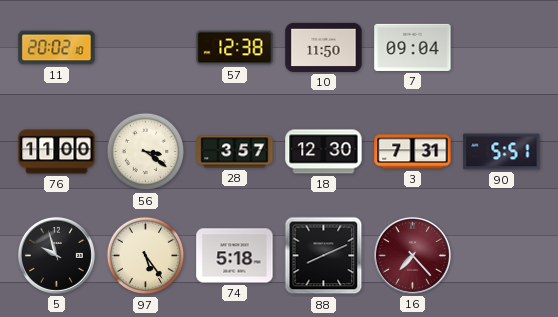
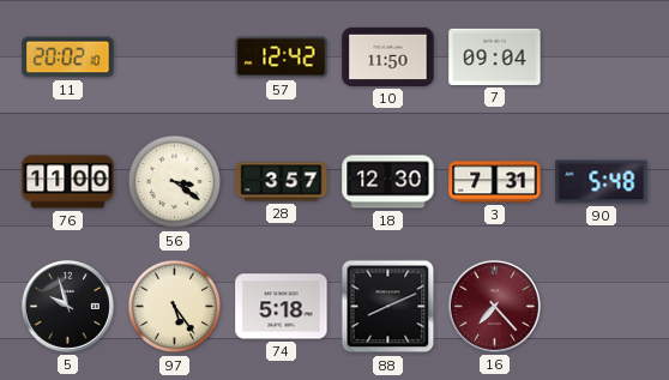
57: 12:38 -> 12:42 (282, 58)
90: 5:51 -> 5:48 (602, 182)
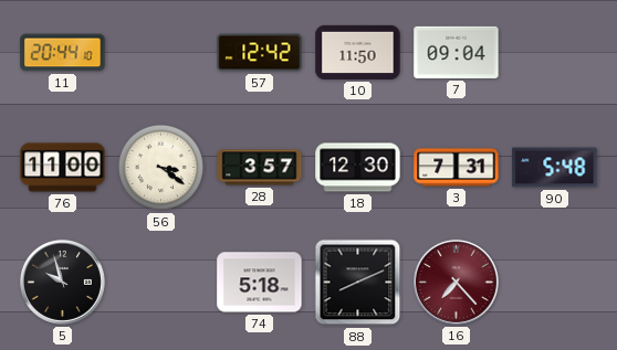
11: 20:02 -> 20:44 (63, 53)
97: 5:24 -> none (175, 307)
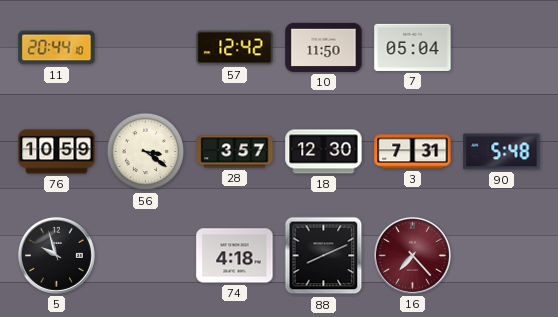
7: 09:04 -> 05:04 (413, 47)
76: 11:00 -> 10:59 (57, 152)
74: 5:18 -> 4:18 (235, 256)
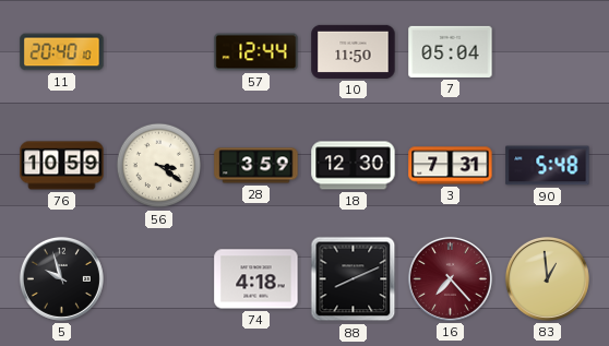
11: 20:44 -> 20:40 (62, 52)
57: 12:42 -> 12:44 (256, 52)
28: 3:57 -> 3:59 (256, 166)
83: none -> 12:59 (547, 278)
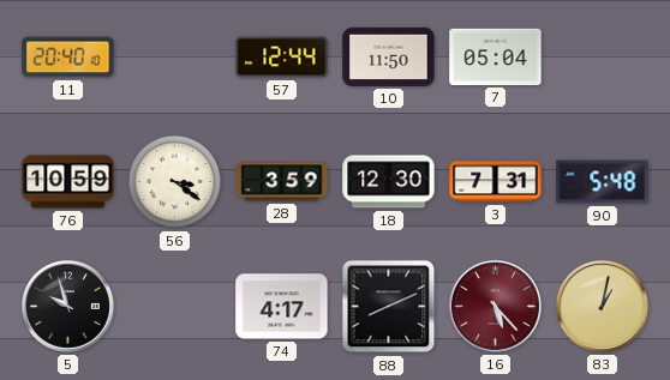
74: 4:18 -> 4:17 (282, 307)
16: 7:23 -> 5:23 (495, 306)
83: 12:59 -> 1:02 (602, 306)
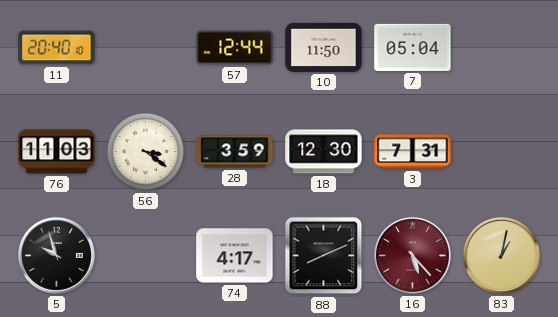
76: 10:59 -> 11:03 (57, 152)
90: 5:48 -> none (603, 182)
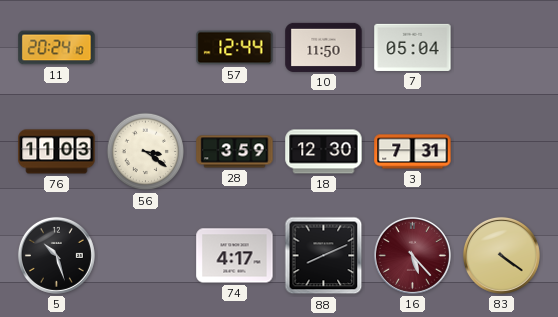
11: 20:40 -> 20:24 (57, 48)
5: 9:57 -> 10:27 (56, 255)
83: 1:02 -> 4:21 (501, 255)
